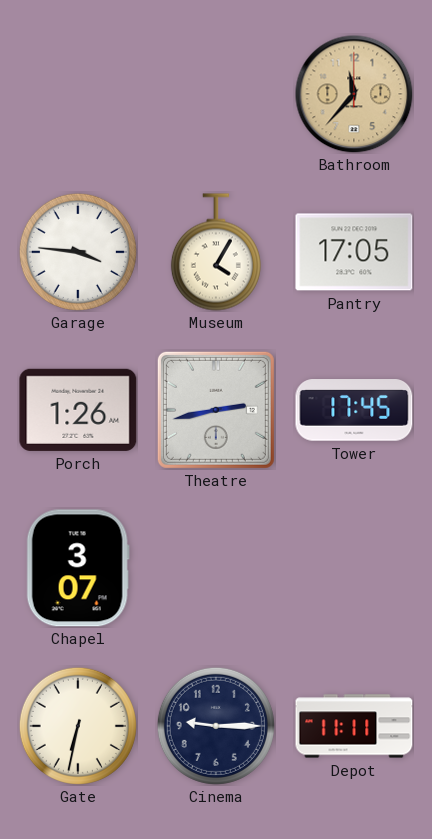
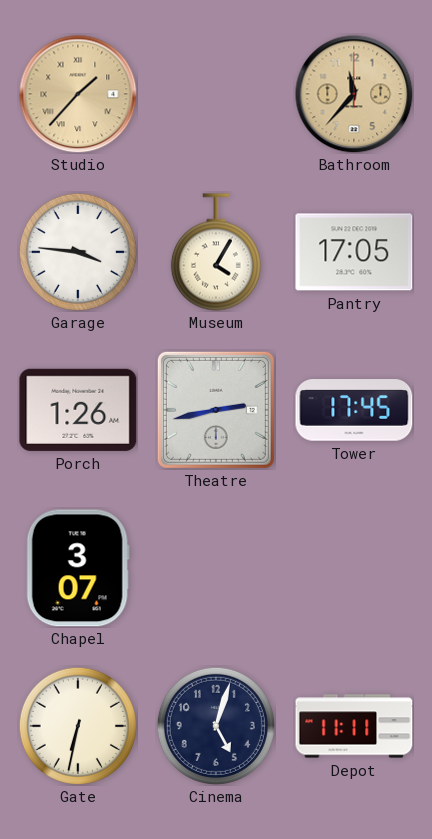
Studio: none -> 1:37 (78, 94)
Cinema: 9:15 -> 5:03 (216, 726)
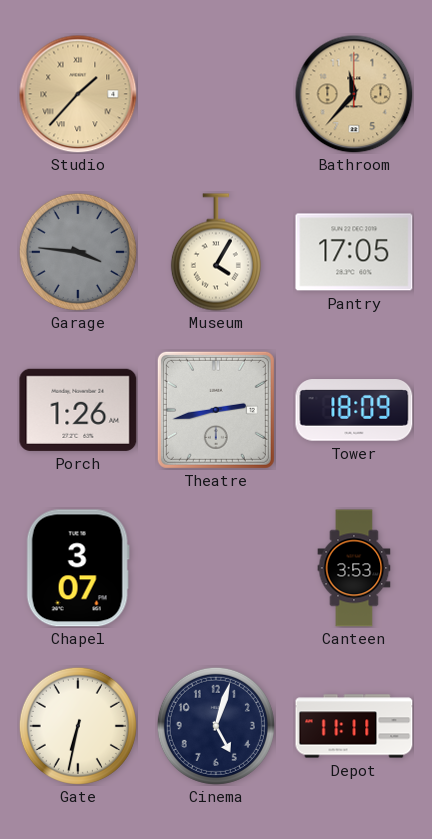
Garage dial: white -> grey (78, 252)
Tower: 17:45 -> 18:09 (354, 410)
Canteen: none -> 3:53 (354, 568)
